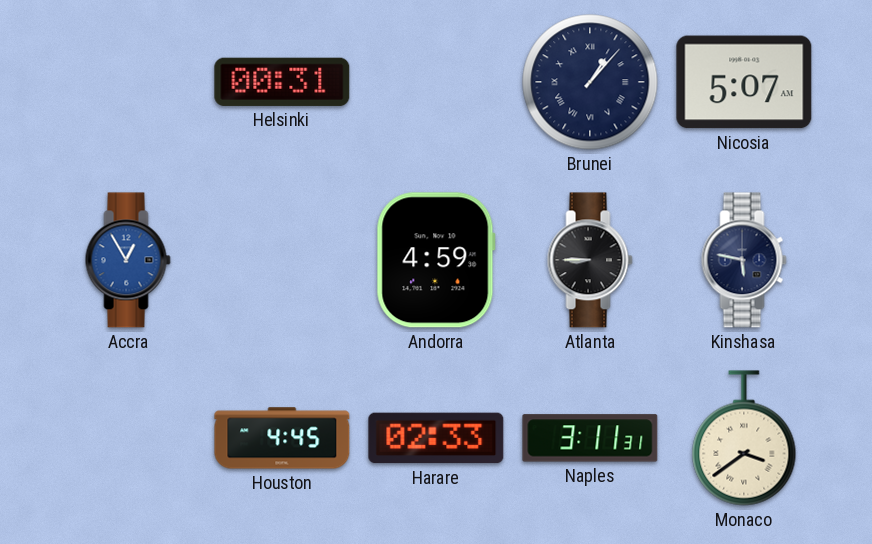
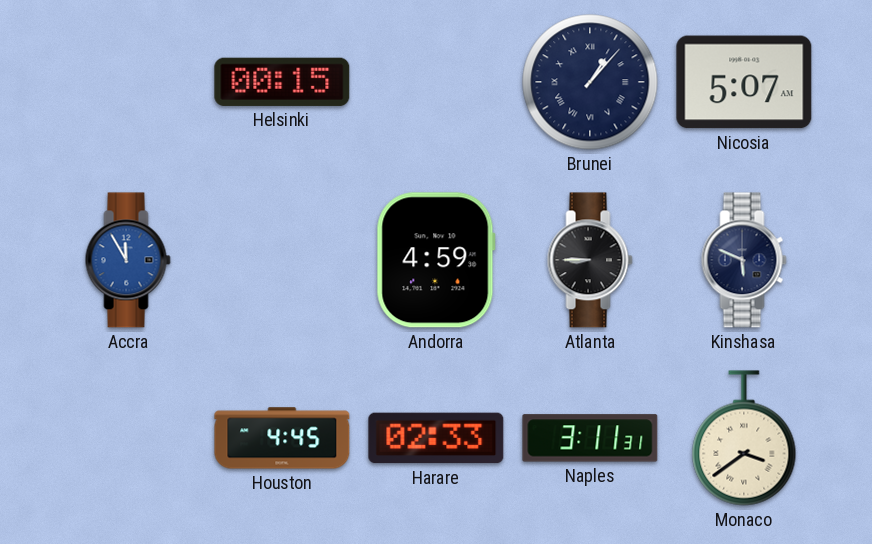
Helsinki: 00:31 -> 00:15 (282, 82)
Accra: 12:55 -> 11:55 (128, 260)
Kinshasa: 5:47 -> 5:49 (744, 260)
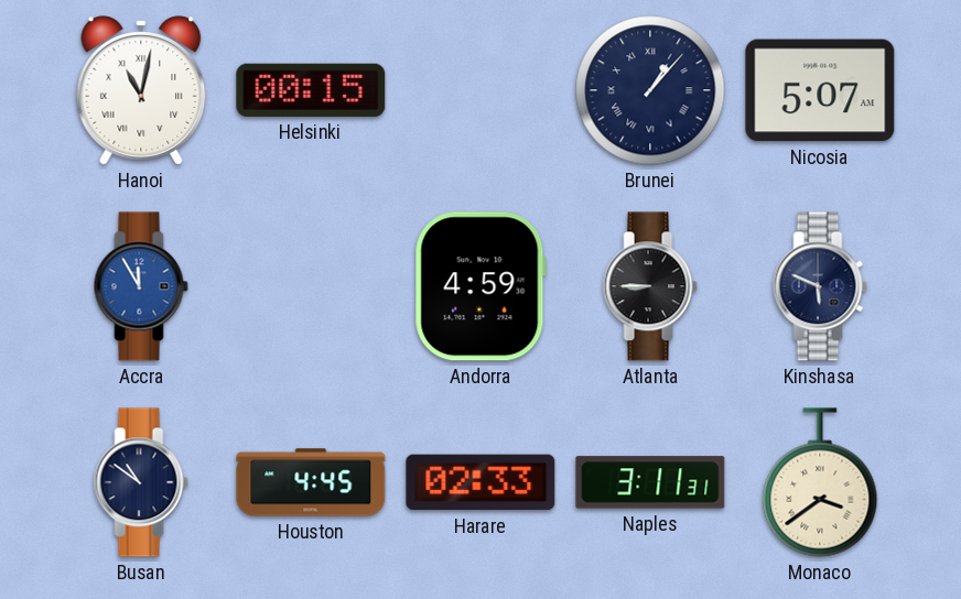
Hanoi: none -> 11:02 (141, 90)
Busan: none -> 10:51 (141, 482)
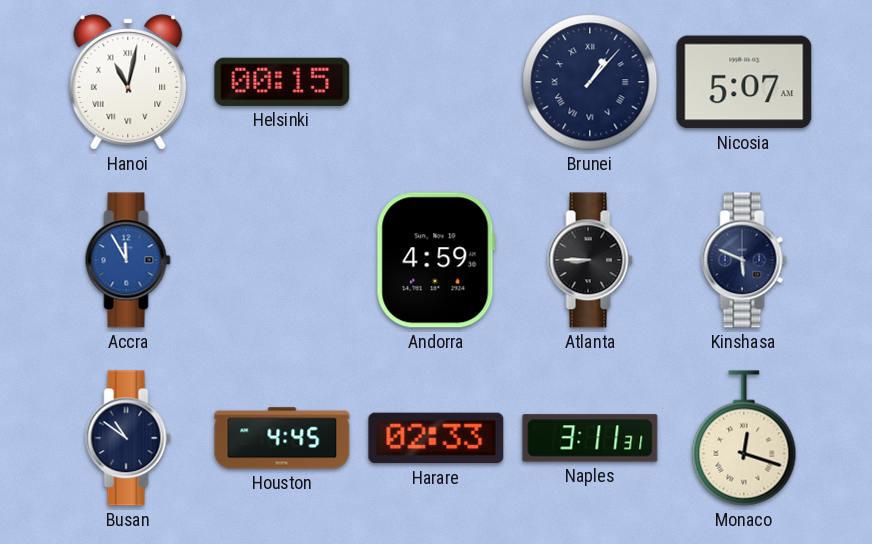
Monaco: 3:39 -> 12:18 (744, 438)
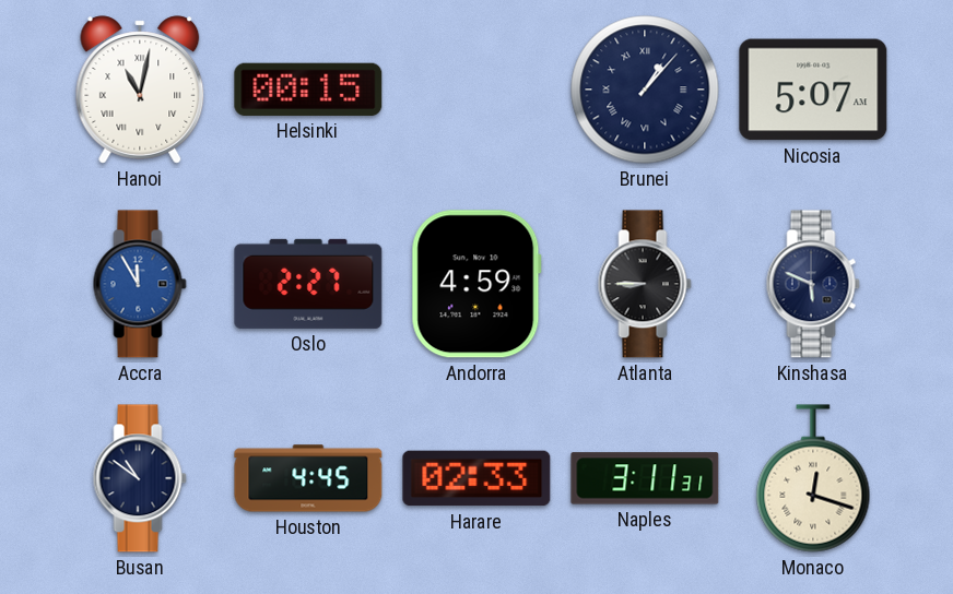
Oslo: none -> 2:27 (308, 284)
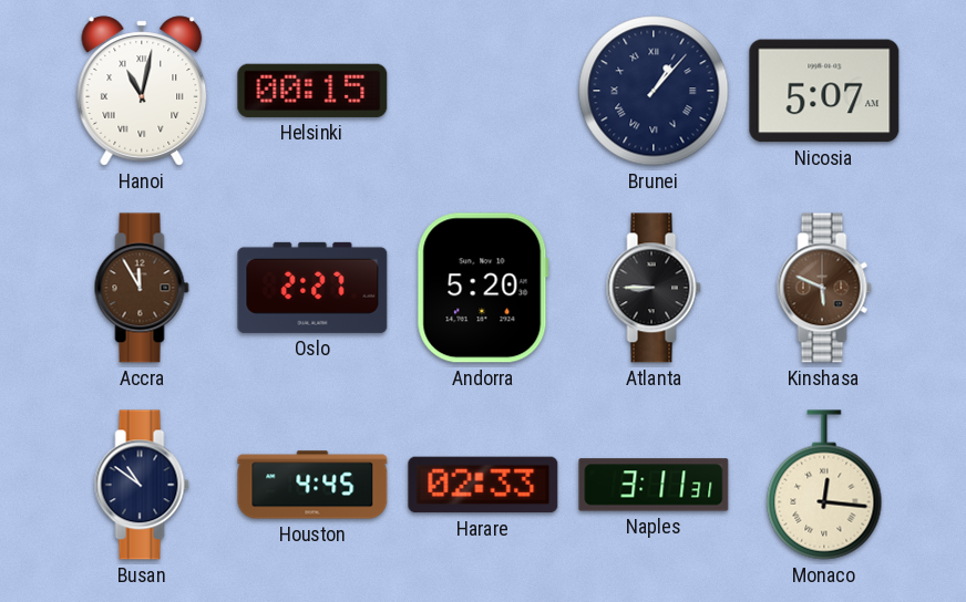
Accra dial: blue -> brown (142, 288)
Andorra: 4:59 -> 5:20 (483, 288)
Kinshasa dial: navy -> brown (824, 288)
Monaco: 12:18 -> 12:16 (824, 485)
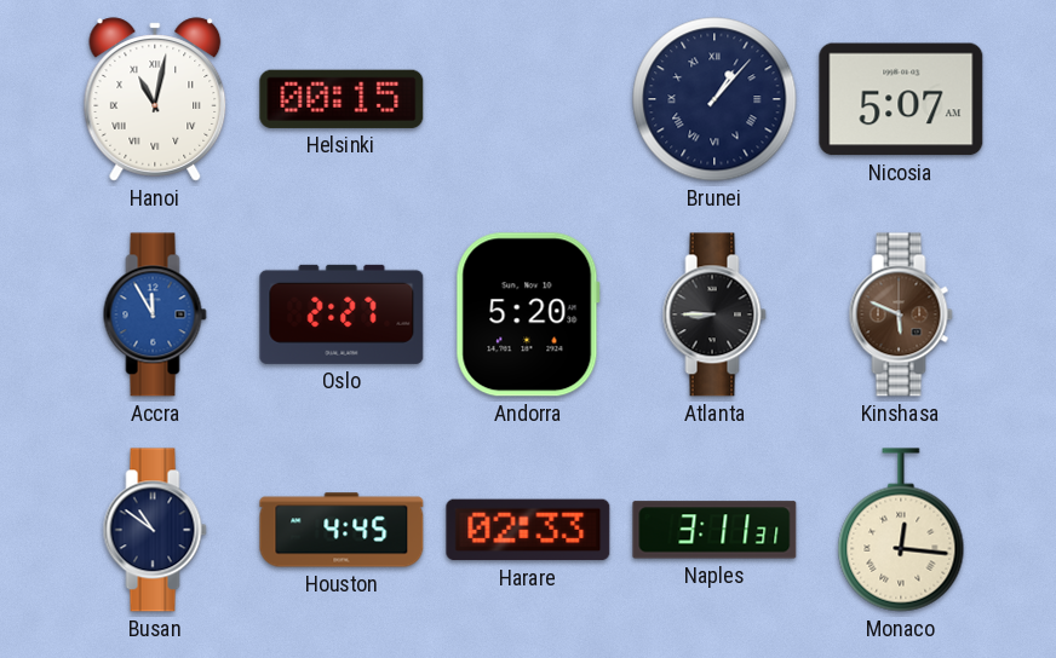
Accra dial: brown -> blue (155, 314)
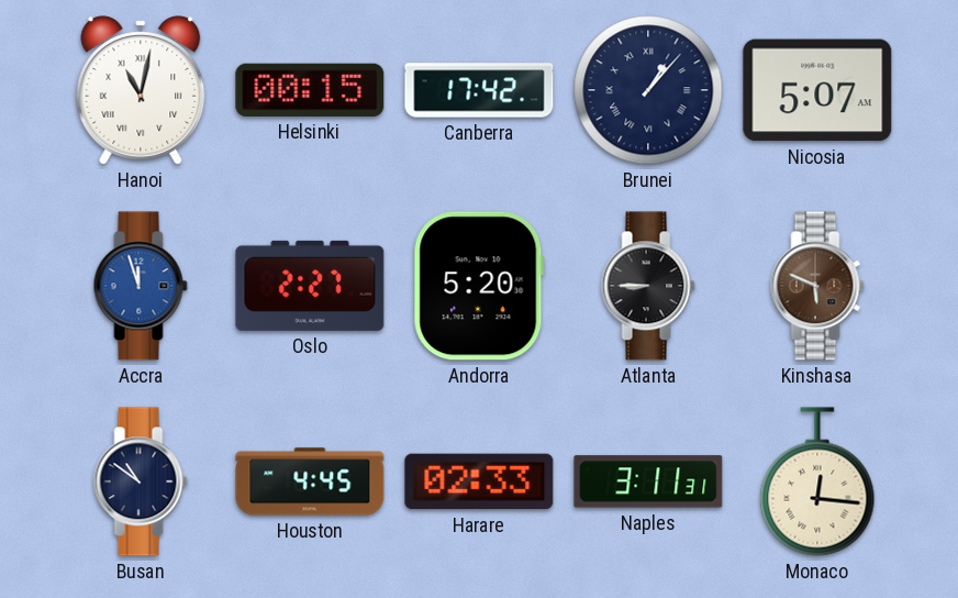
Canberra: none -> 17:42 (479, 90)
Accra: 11:55 -> 11:57 (141, 286)
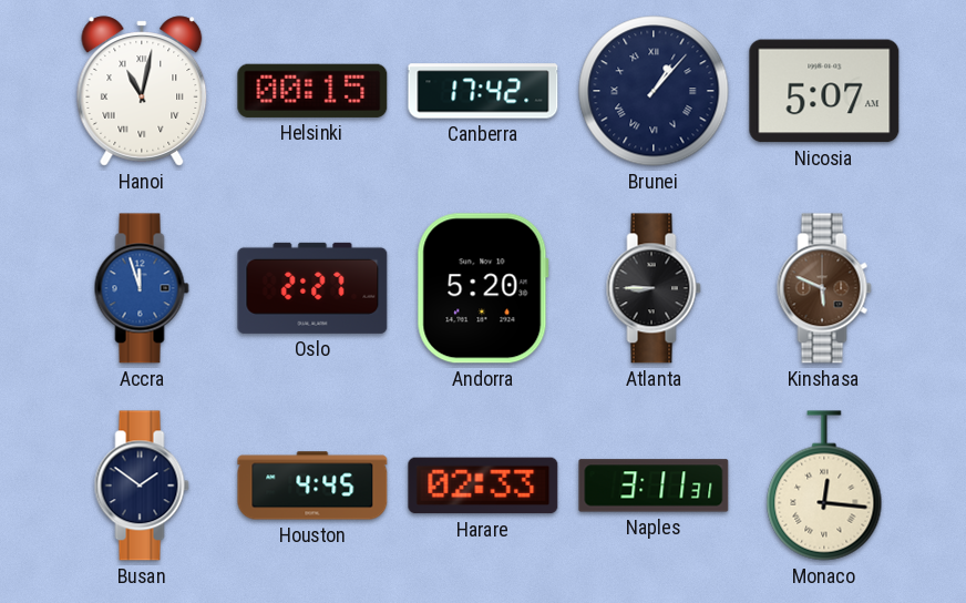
Busan: 10:51 -> 1:51 (142, 486)
